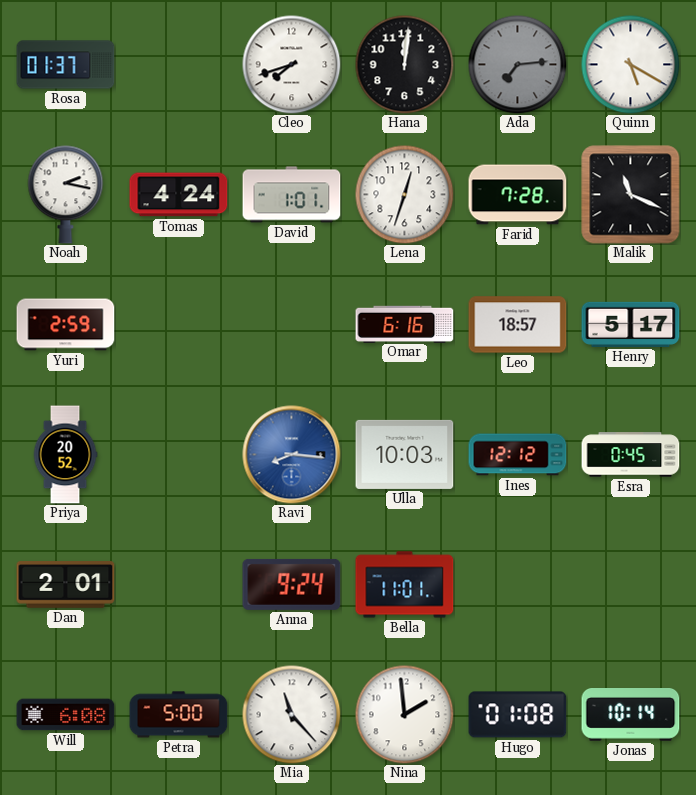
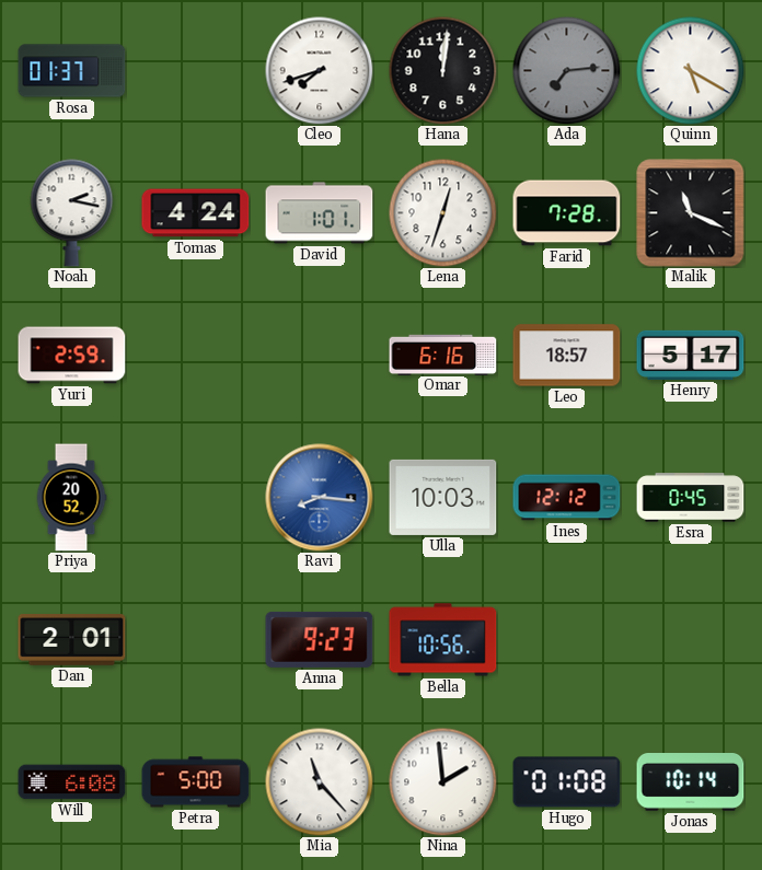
Anna: 9:24 -> 9:23 (320, 639)
Bella: 11:01 -> 10:56 (443, 640)
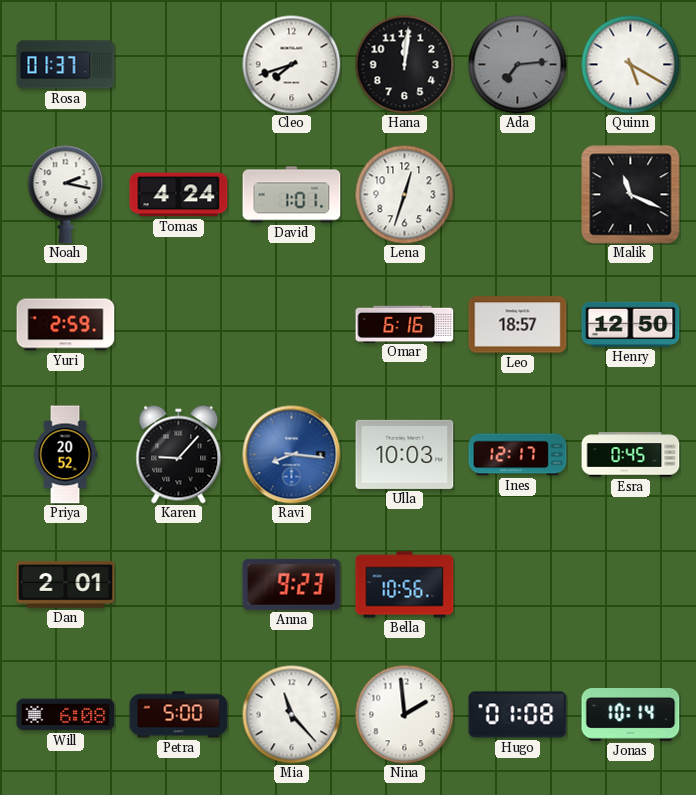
Farid: 7:28 -> none (567, 213)
Henry: 5:17 -> 12:50 (631, 324)
Karen: none -> 9:07 (179, 455)
Ines: 12:12 -> 12:17 (518, 455)
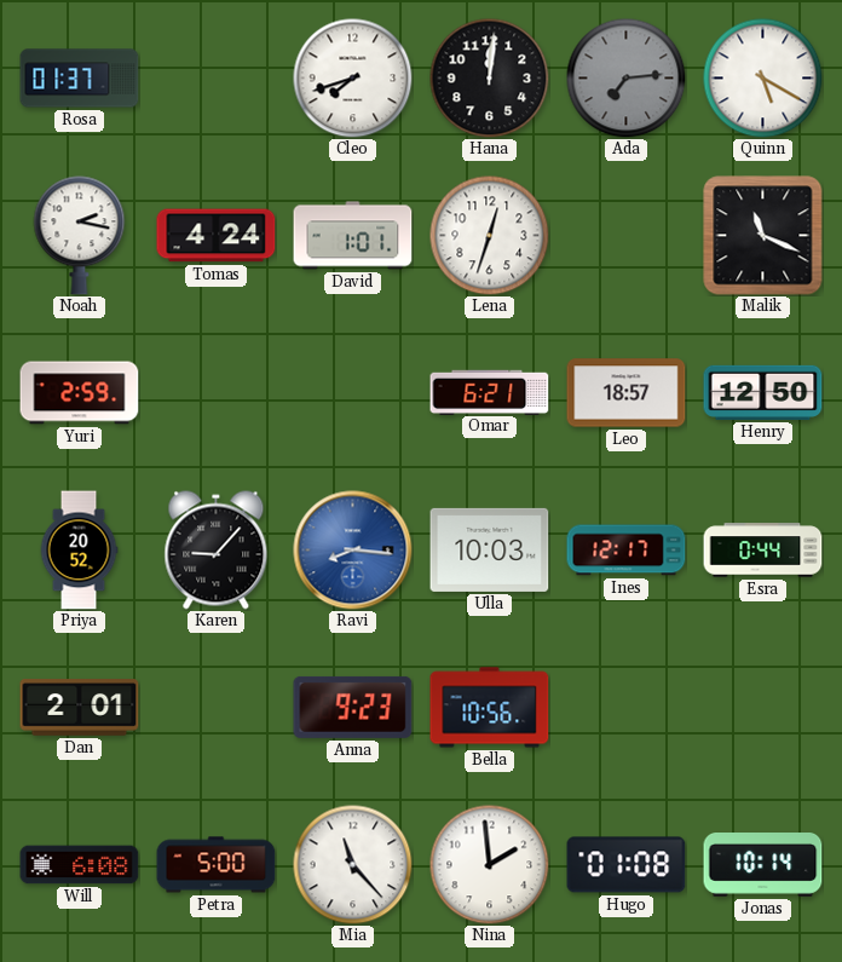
Omar: 6:16 -> 6:21 (490, 392)
Esra: 0:45 -> 0:44 (763, 551)
